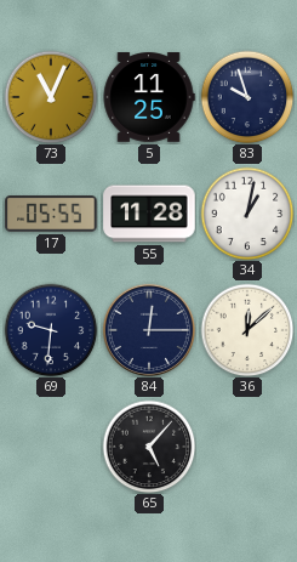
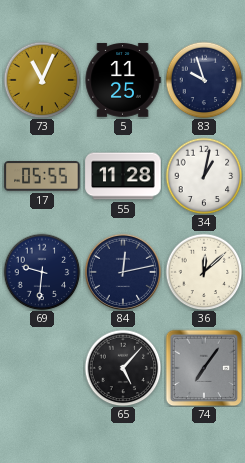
84: 12:15 -> 12:13 (123, 272)
74: none -> 7:06 (204, 368)
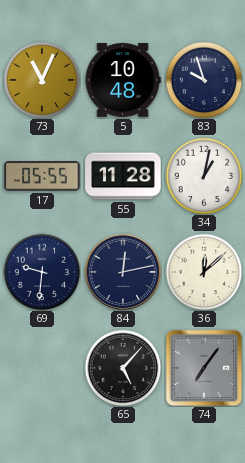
5: 11:25 -> 10:48 (123, 80)
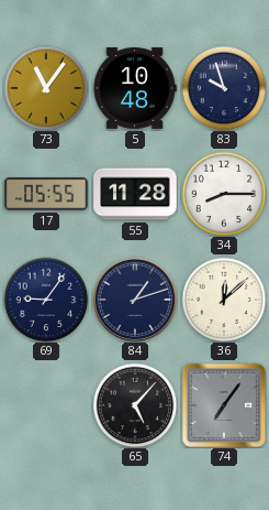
73: 11:04 -> 11:06 (46, 88)
34: 1:02 -> 8:15 (224, 194)
69: 9:31 -> 9:06 (46, 300)
84: 12:13 -> 1:12 (135, 300)
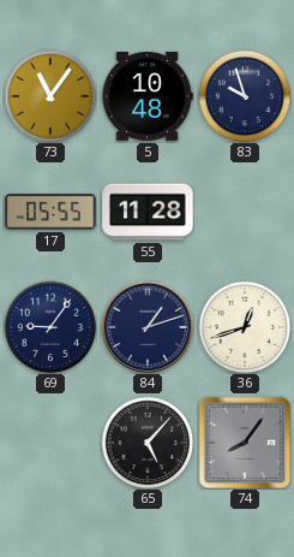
34: 8:15 -> none (224, 194)
36: 12:08 -> 12:42 (245, 327)
74: 7:06 -> 8:06 (245, 443)
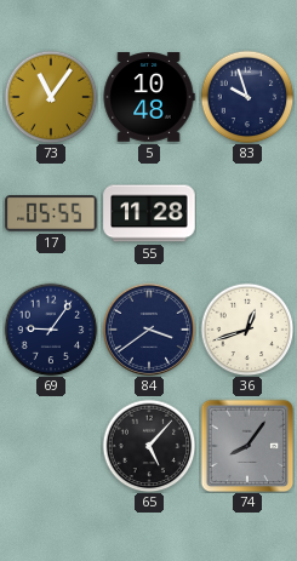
84: 1:12 -> 3:39 (149, 330)
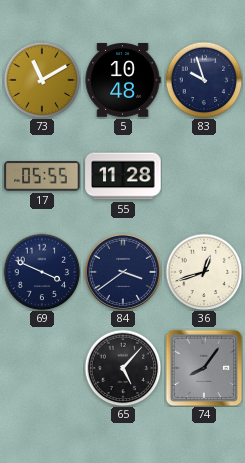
73: 11:06 -> 11:10 (42, 80)
69: 9:06 -> 3:49 (42, 272)
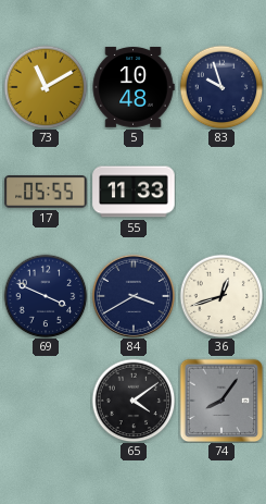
55: 11:28 -> 11:33 (134, 192)
84: 3:39 -> 3:40 (134, 296)
65: 5:07 -> 4:09 (134, 401)
